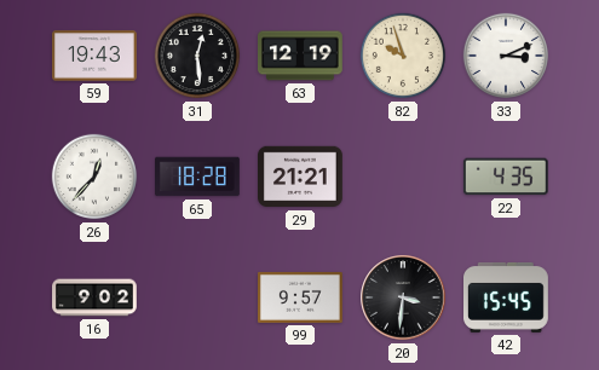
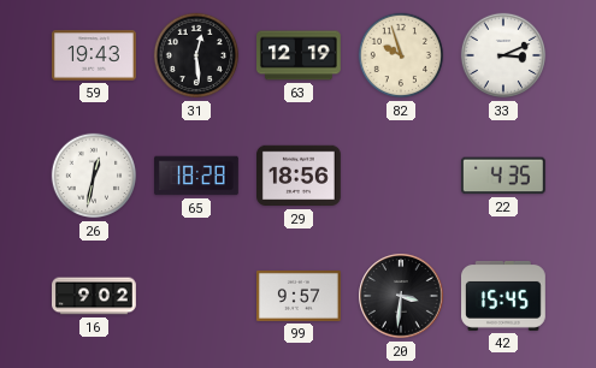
26: 12:37 -> 12:32 (94, 176)
29: 21:21 -> 18:56 (300, 176)
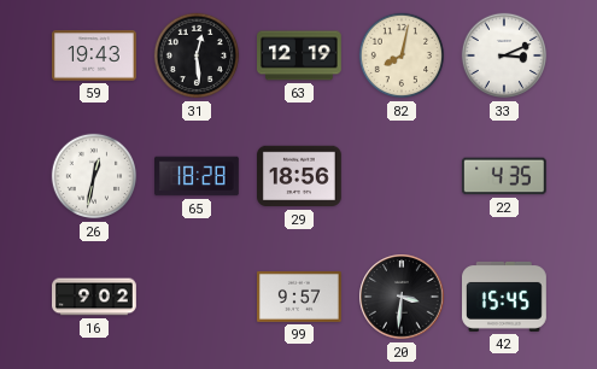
82: 9:57 -> 8:02 (402, 55)
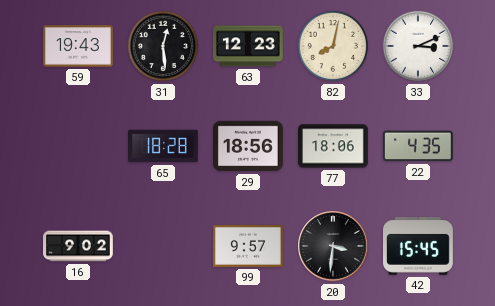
63: 12:19 -> 12:23 (249, 46)
26: 12:32 -> none (94, 176)
77: none -> 18:06 (334, 146)
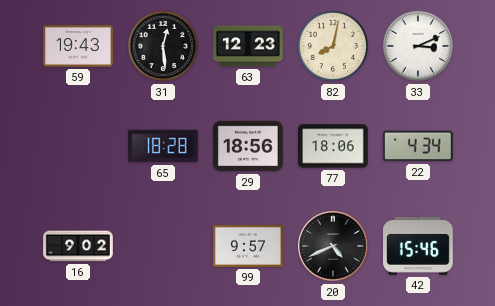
22: 4:35 -> 4:34 (418, 146)
20: 3:31 -> 4:41 (333, 246)
42: 15:45 -> 15:46 (419, 246)
